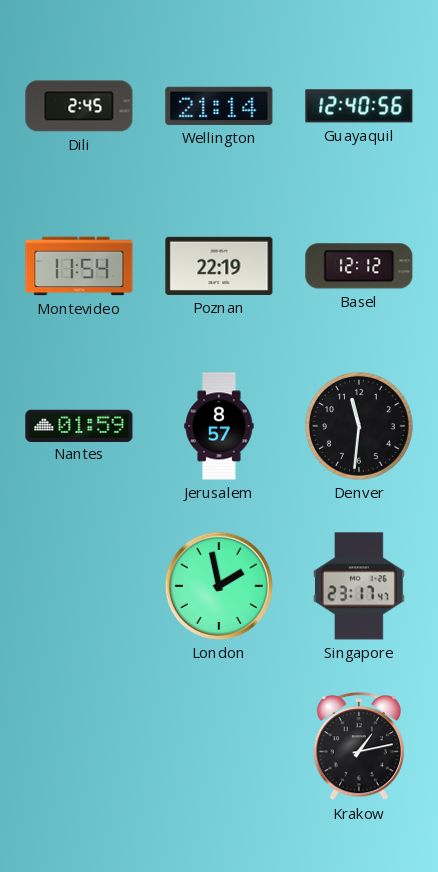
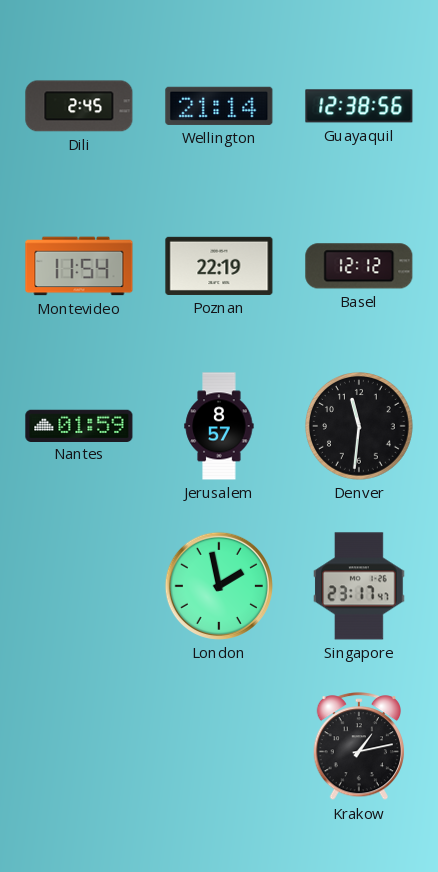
Guayaquil: 12:40 -> 12:38 (359, 106)
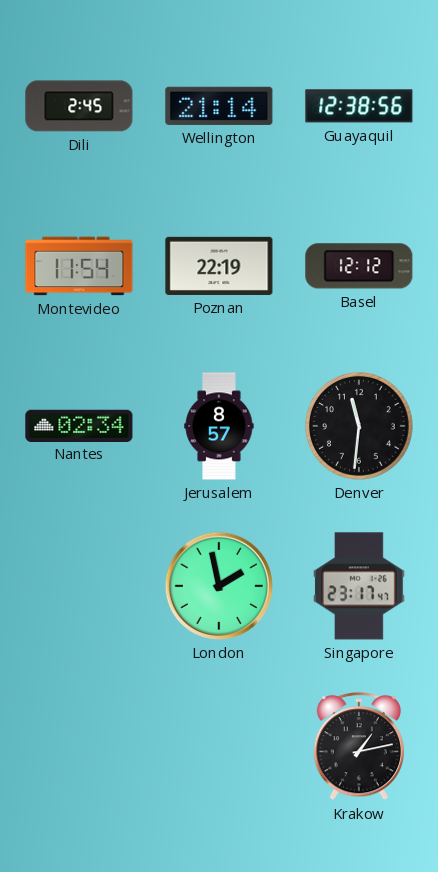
Nantes: 01:59 -> 02:34 (79, 425)
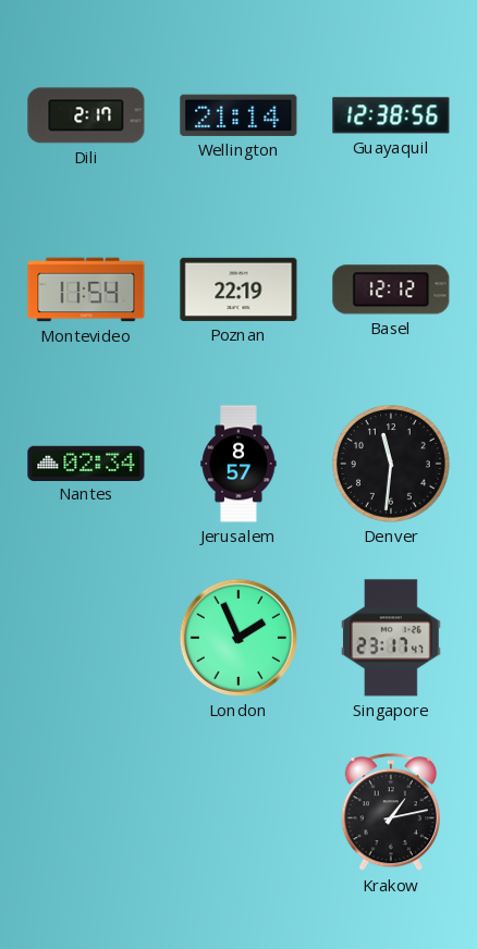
Dili: 2:45 -> 2:17 (86, 115)
London: 1:58 -> 1:56 (238, 638)
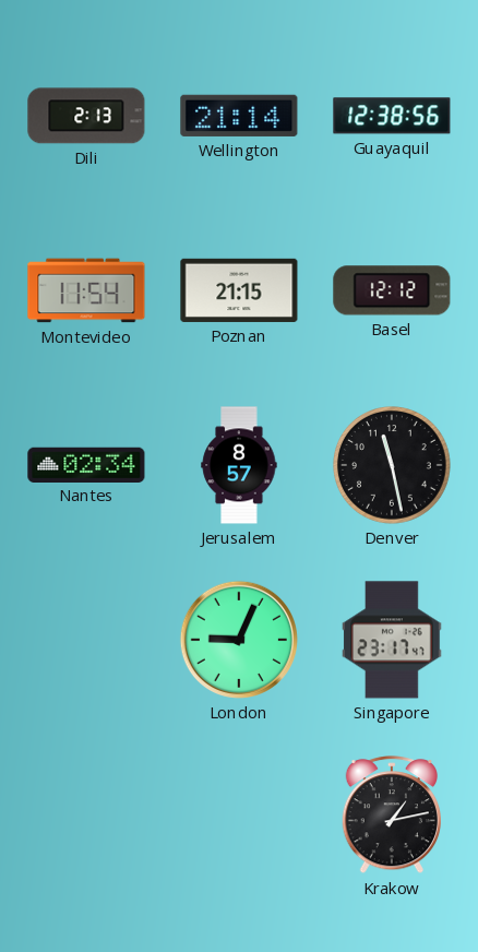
Dili: 2:17 -> 2:13 (86, 116)
Poznan: 22:19 -> 21:15 (239, 290)
Denver: 11:31 -> 11:28 (393, 466)
London: 1:56 -> 9:04 (239, 640)
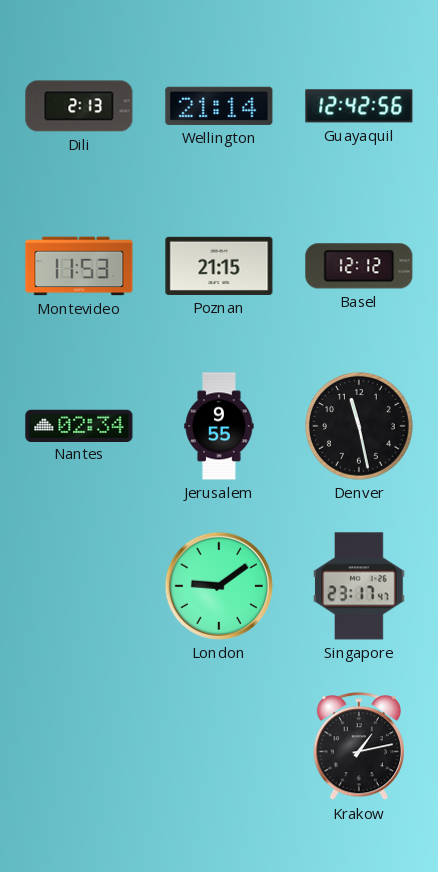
Guayaquil: 12:38 -> 12:42 (359, 106)
Montevideo: 11:54 -> 11:53 (79, 266)
Jerusalem: 8:57 -> 9:55 (219, 426)
London: 9:04 -> 9:09 (219, 586)
